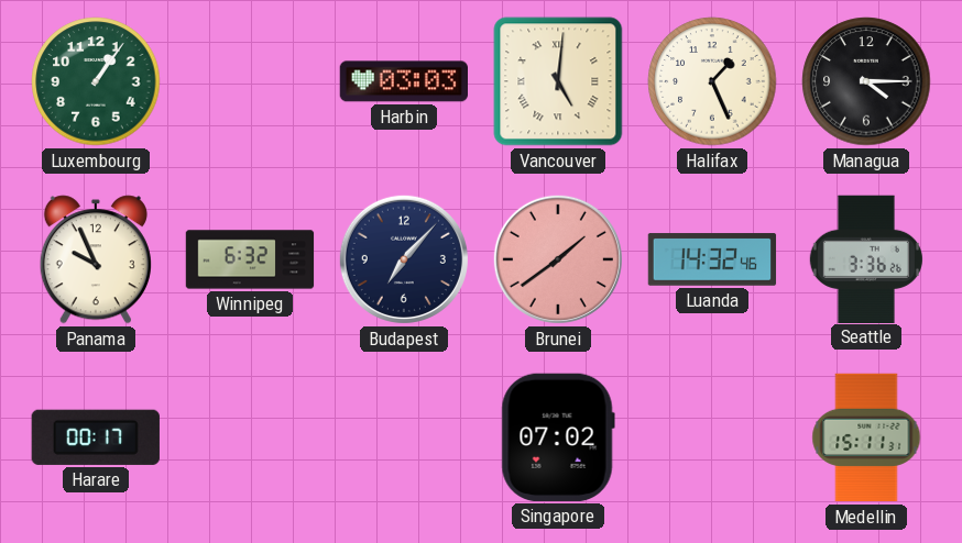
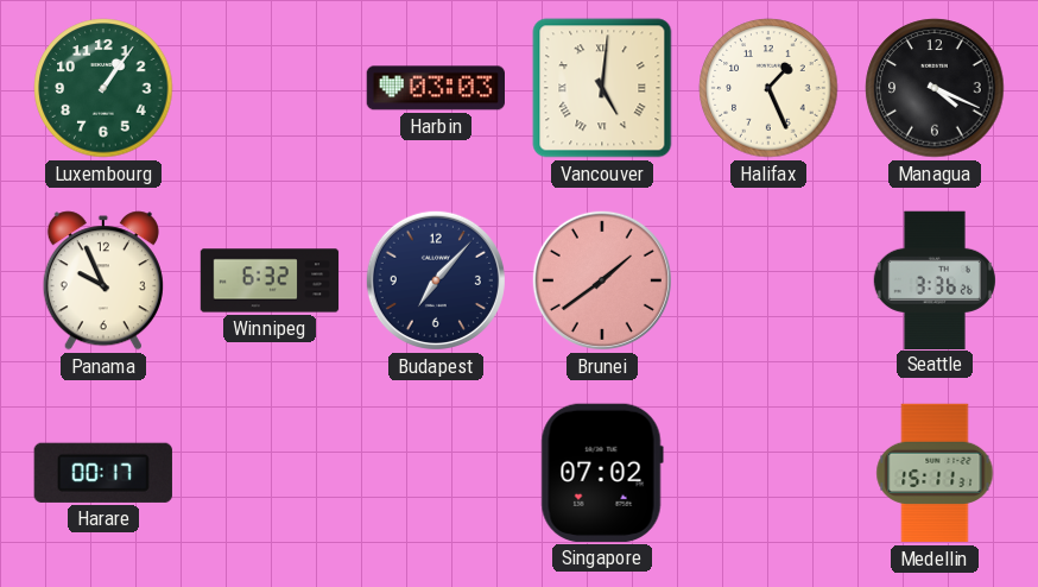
Managua: 4:15 -> 4:19 (935, 88)
Luanda: 14:32 -> none (712, 259)
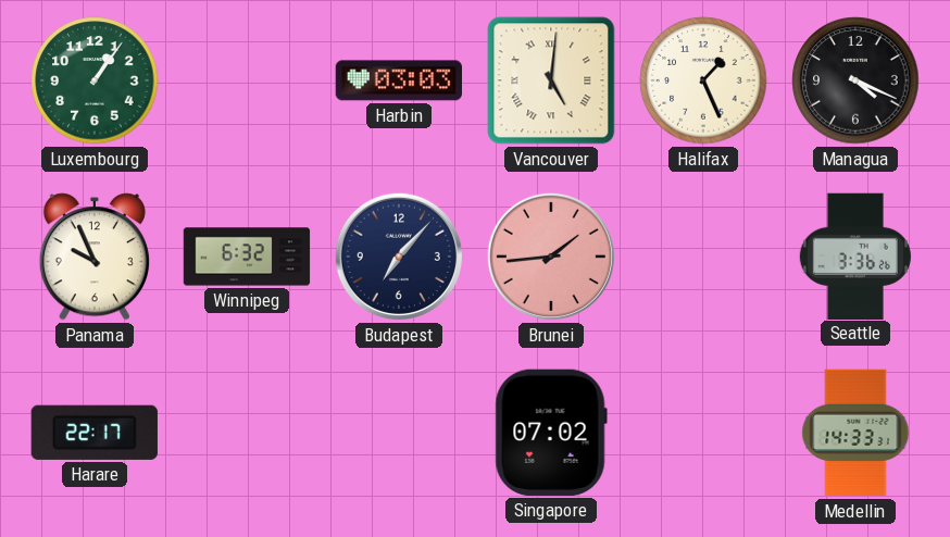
Brunei: 1:39 -> 1:44 (551, 257)
Harare: 00:17 -> 22:17 (95, 433)
Medellin: 15:11 -> 14:33 (855, 433)
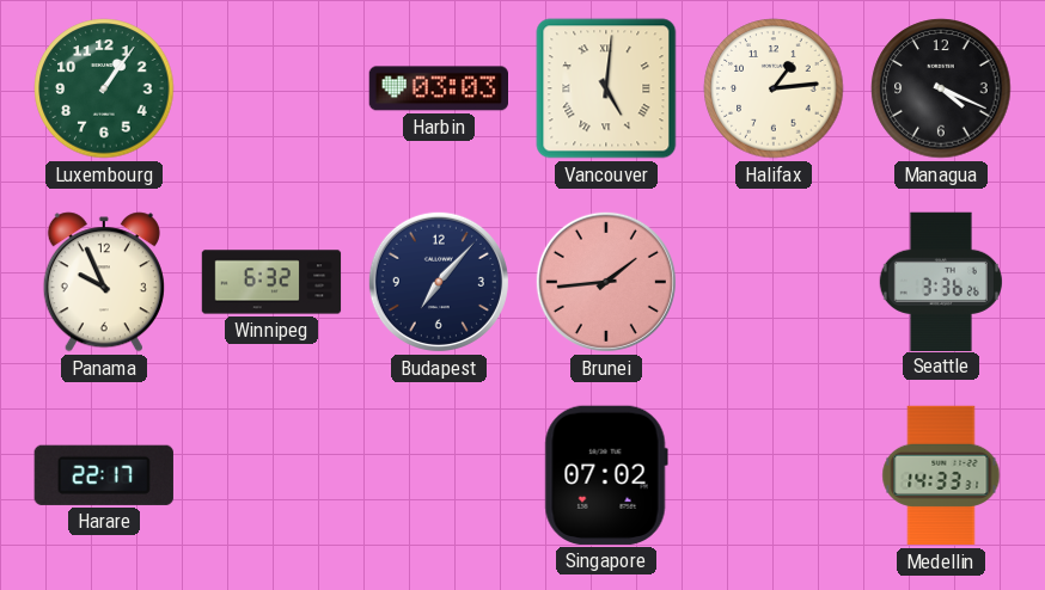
Halifax: 1:26 -> 1:14 (774, 88)
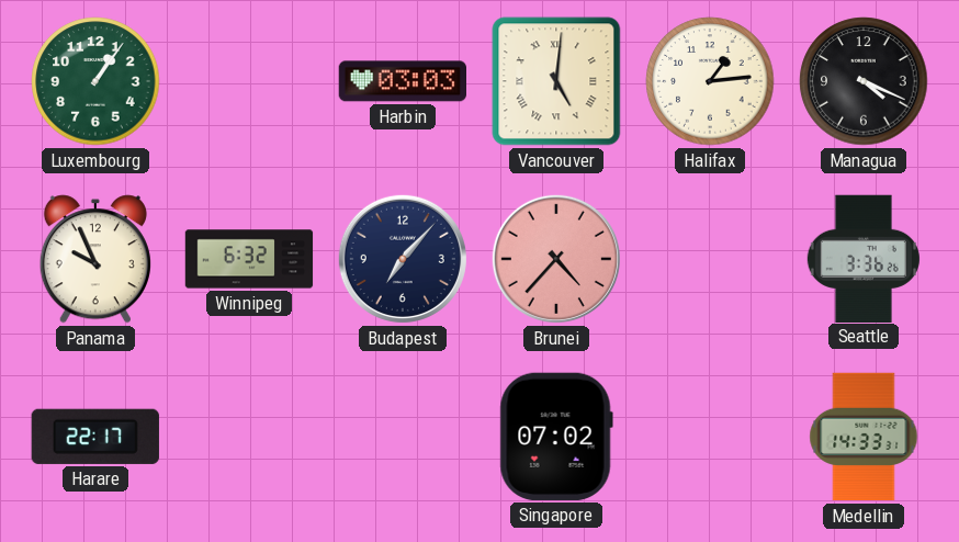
Brunei: 1:44 -> 4:37 (556, 259)
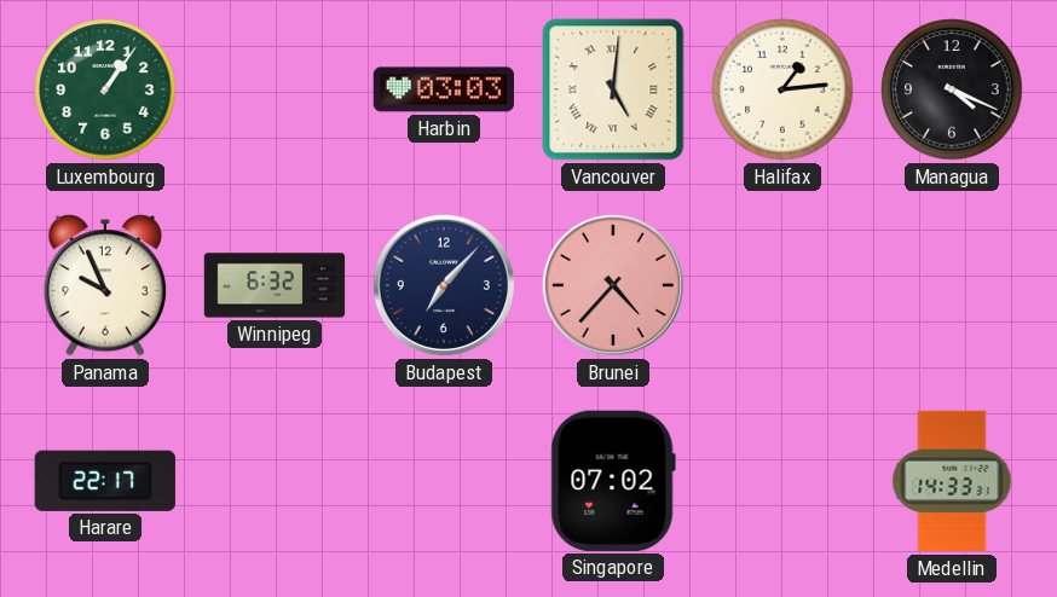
Seattle: 3:36 -> none (864, 258)
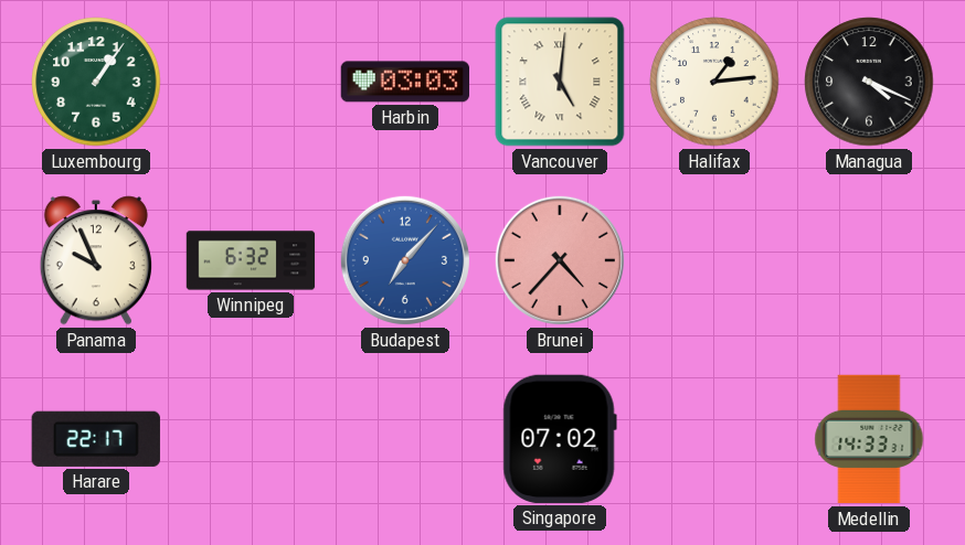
Budapest dial: navy -> blue (405, 260)
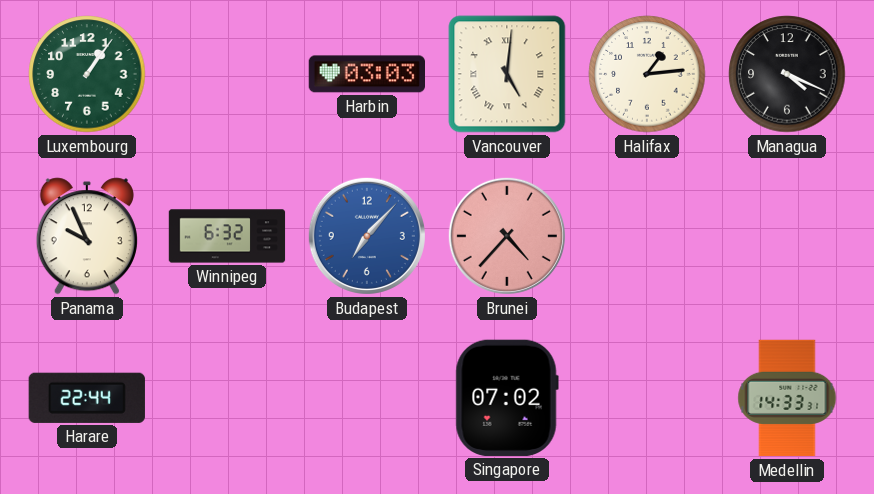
Harare: 22:17 -> 22:44 (87, 398)
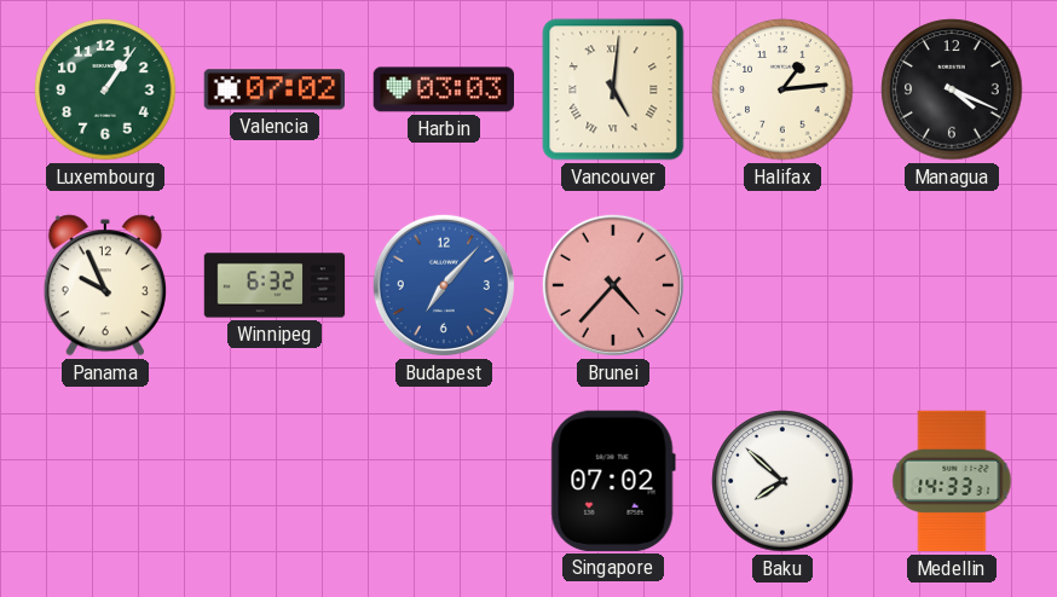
Valencia: none -> 07:02 (273, 89)
Harare: 22:44 -> none (87, 398)
Baku: none -> 7:52 (782, 481)
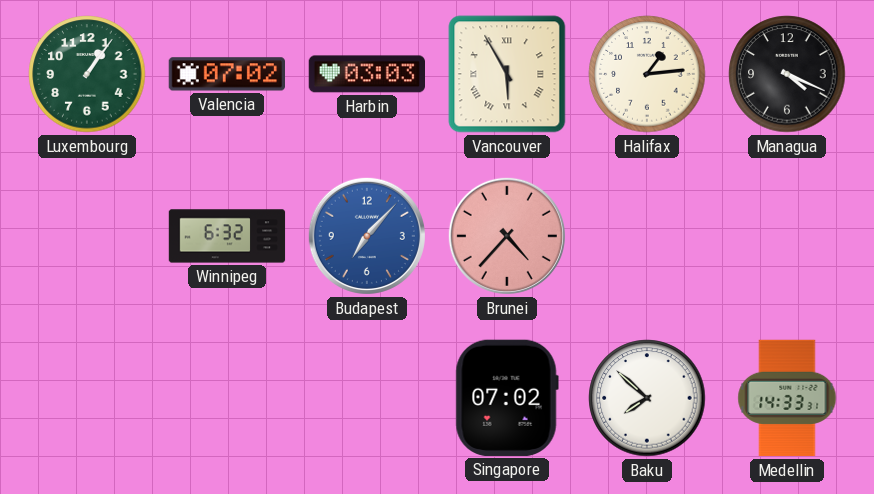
Vancouver: 5:01 -> 5:55 (507, 74)
Panama: 9:56 -> none (105, 285)
